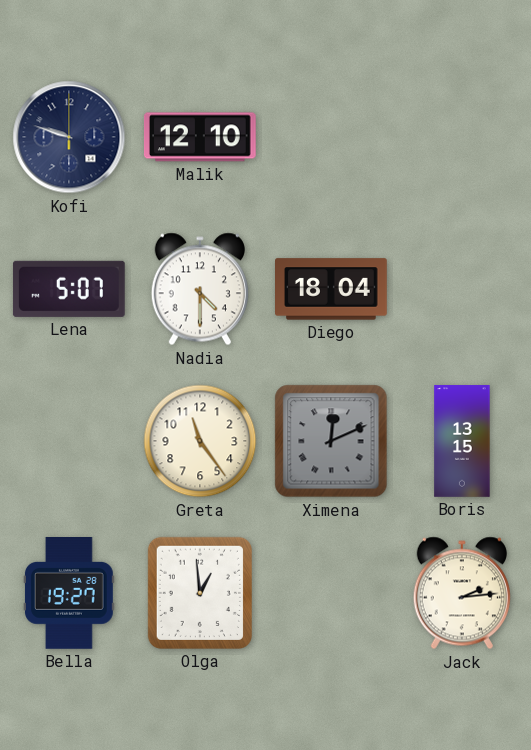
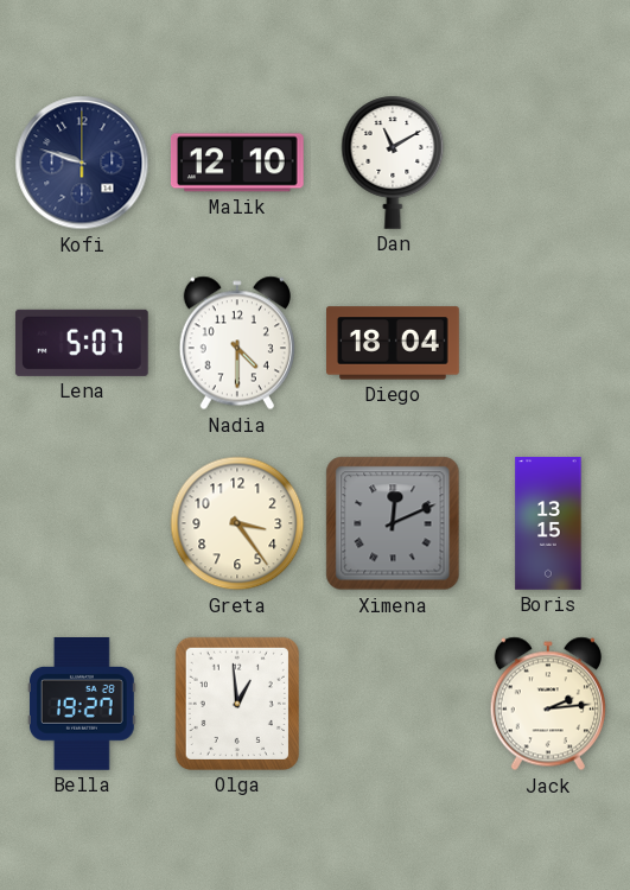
Dan: none -> 11:10 (393, 163)
Greta: 11:24 -> 3:24 (237, 523)
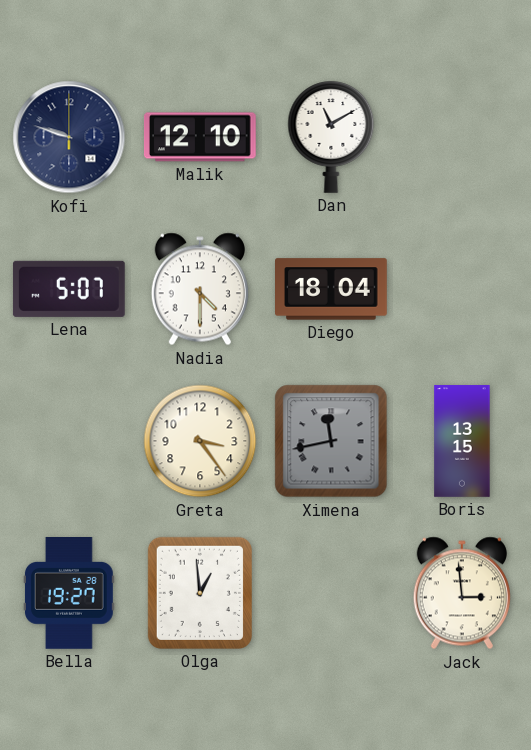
Ximena: 12:11 -> 11:43 (331, 441)
Jack: 2:14 -> 2:59 (462, 593)
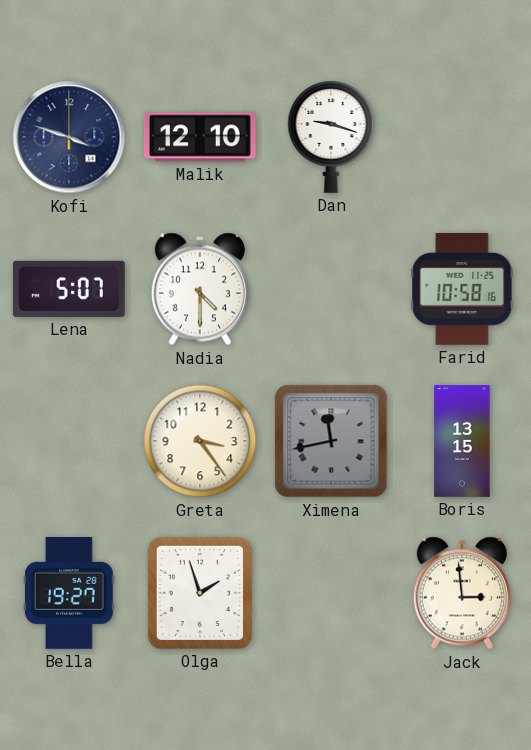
Kofi: 9:48 -> 3:48 (69, 137)
Dan: 11:10 -> 9:18 (331, 137)
Diego: 18:04 -> none (331, 289)
Farid: none -> 10:58 (462, 290)
Olga: 12:59 -> 1:57 (200, 593)
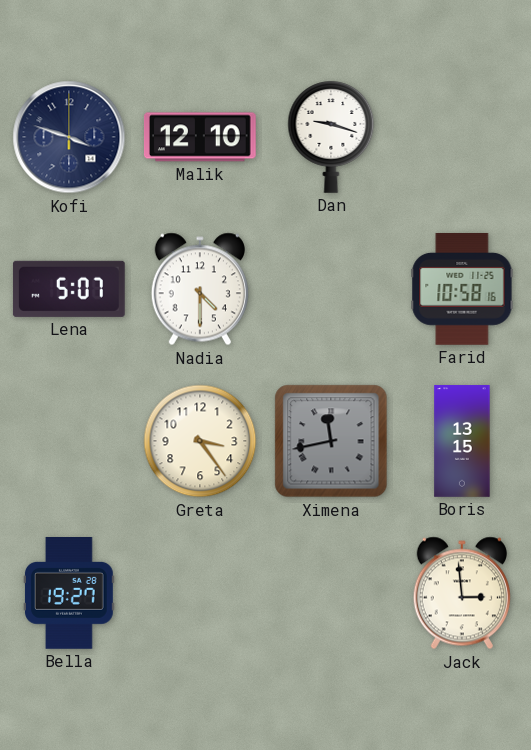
Olga: 1:57 -> none (200, 593)
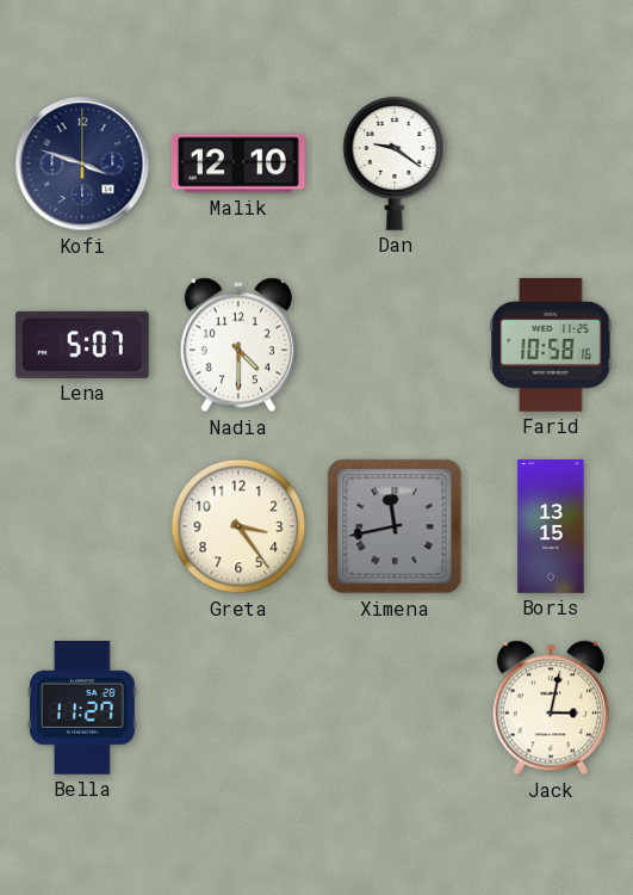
Dan: 9:18 -> 9:21 (395, 163)
Bella: 19:27 -> 11:27 (82, 709)
Jack: 2:59 -> 3:02 (551, 708)
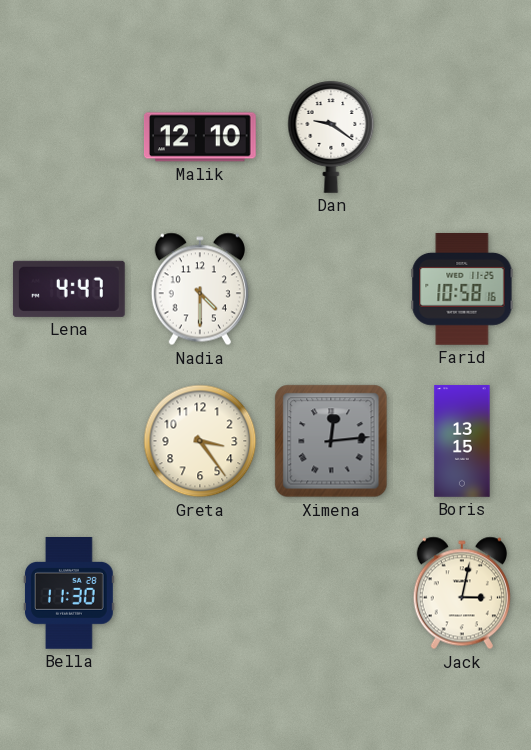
Kofi: 3:48 -> none (82, 163)
Lena: 5:07 -> 4:47 (69, 289)
Ximena: 11:43 -> 12:14 (331, 441)
Bella: 11:27 -> 11:30 (69, 594)
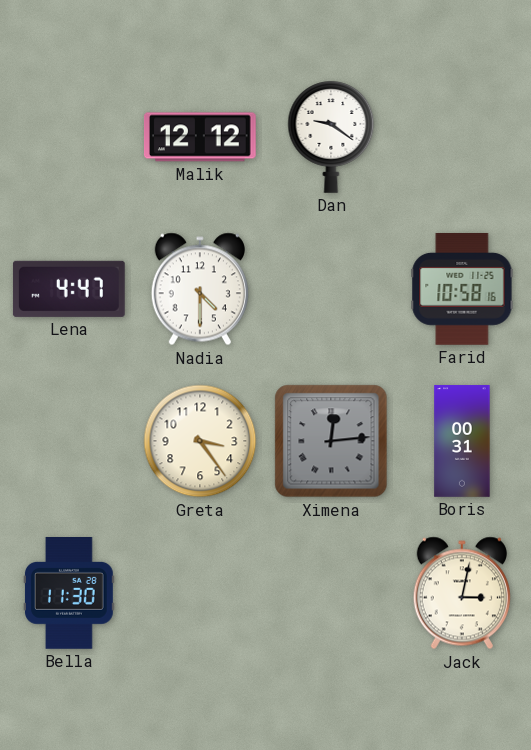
Malik: 12:10 -> 12:12 (200, 137)
Boris: 13:15 -> 00:31 (462, 441)
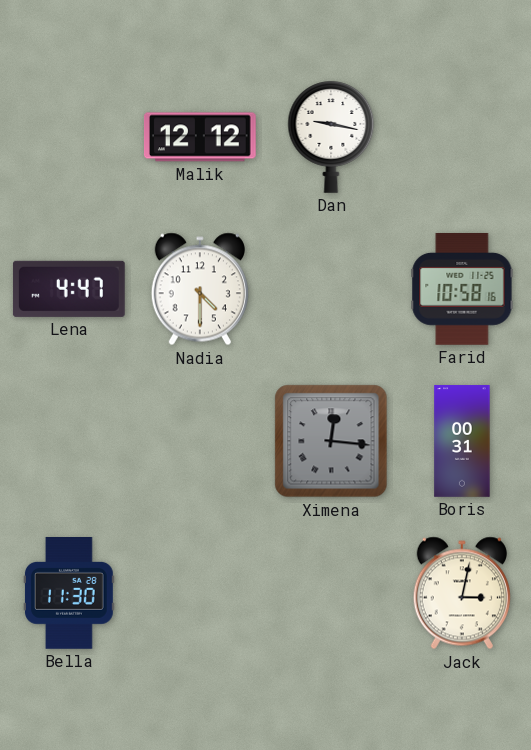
Dan: 9:21 -> 9:17 (331, 137)
Greta: 3:24 -> none (200, 441)
Ximena: 12:14 -> 12:16 (331, 441)
